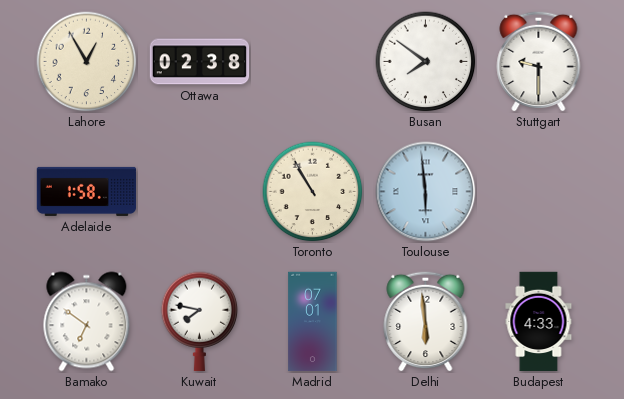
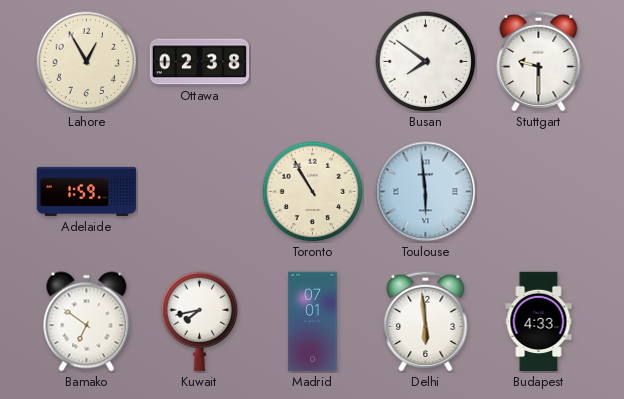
Adelaide: 1:58 -> 1:59 (87, 191)
Kuwait: 7:47 -> 7:43 (200, 322)
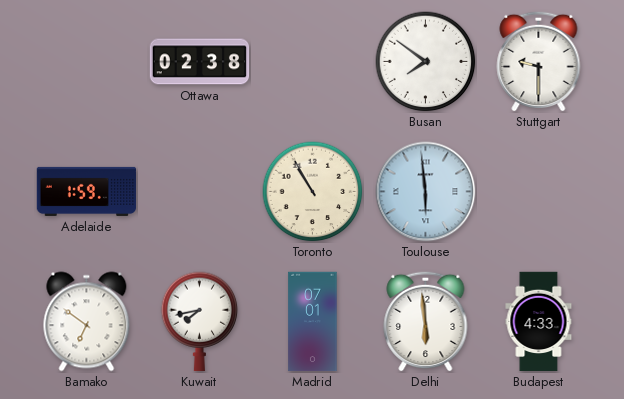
Lahore: 12:55 -> none (87, 62)
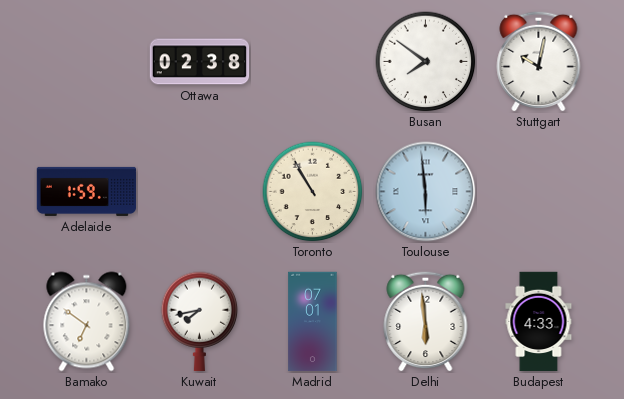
Stuttgart: 9:30 -> 10:02 (539, 61)
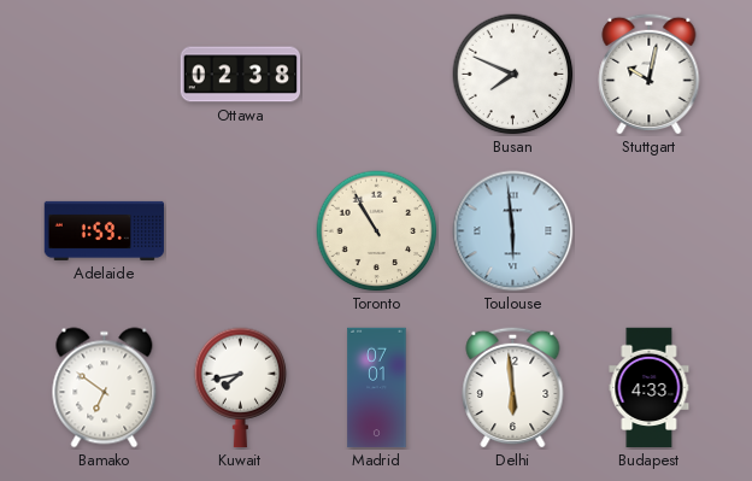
Busan: 7:51 -> 7:49 (513, 75)
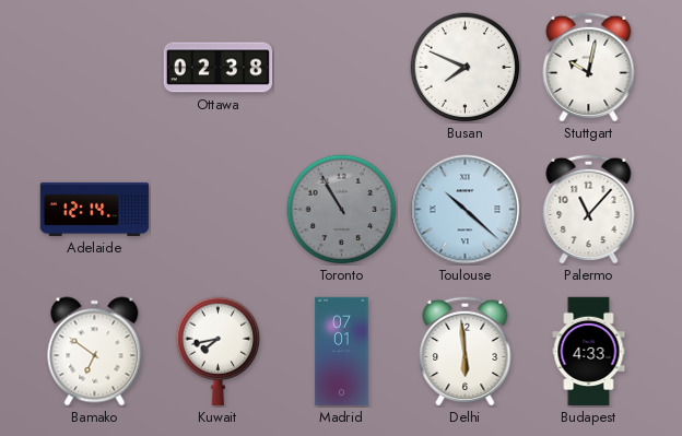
Adelaide: 1:59 -> 12:14 (95, 209)
Toronto dial: cream -> grey (342, 210)
Toulouse: 5:59 -> 10:22 (466, 210)
Palermo: none -> 11:07 (589, 209)
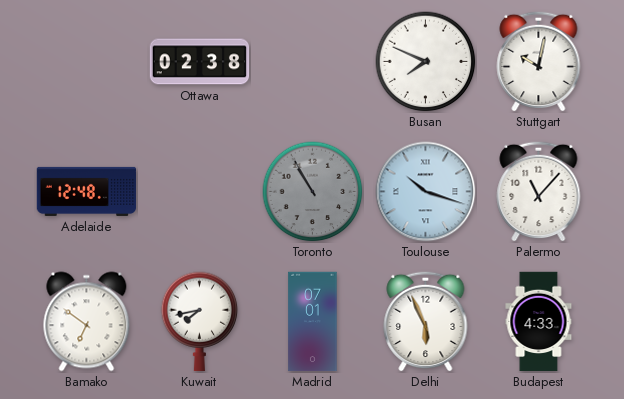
Adelaide: 12:14 -> 12:48 (87, 191)
Toulouse: 10:22 -> 10:18 (426, 192)
Delhi: 5:59 -> 5:56 (426, 321)
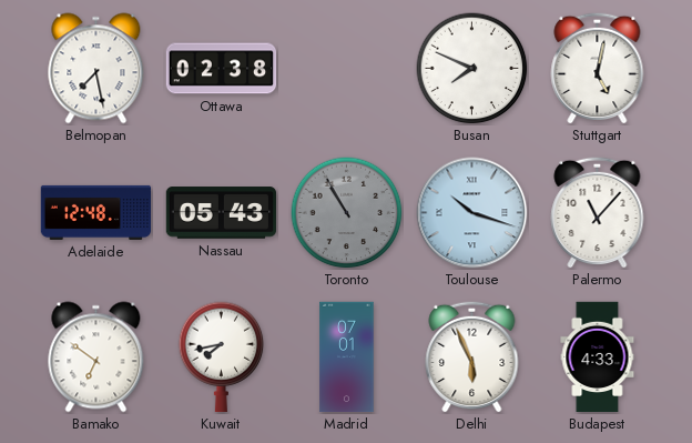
Belmopan: none -> 7:28 (96, 69)
Stuttgart: 10:02 -> 5:02 (598, 68)
Nassau: none -> 05:43 (222, 213)
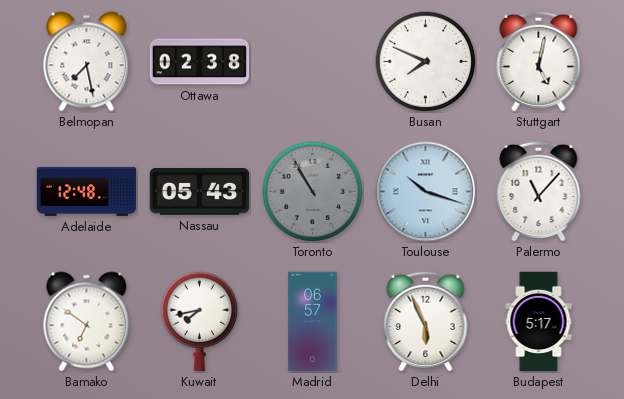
Madrid: 07:01 -> 06:57 (313, 322)
Budapest: 4:33 -> 5:17 (539, 322)
